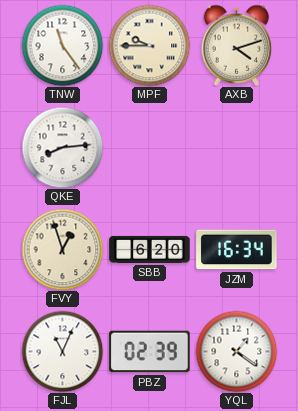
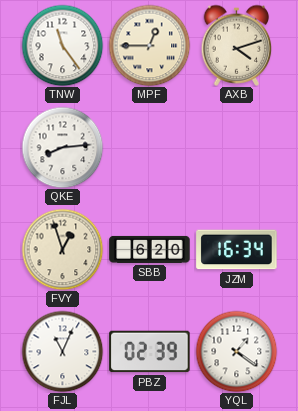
MPF: 9:45 -> 12:45 (149, 45)
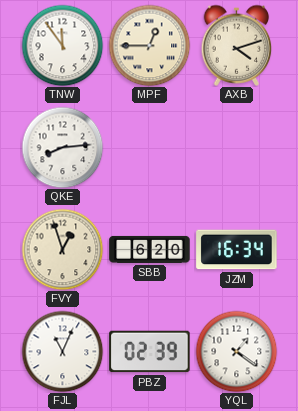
TNW: 11:24 -> 11:54 (62, 45)
